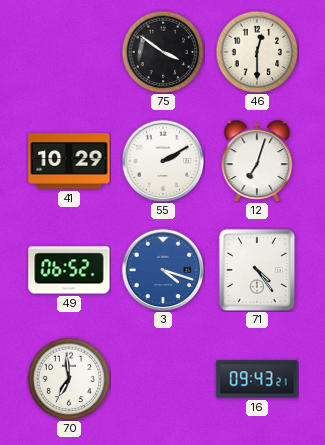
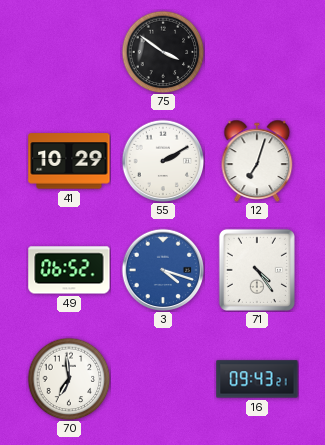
46: 12:30 -> none (257, 52)
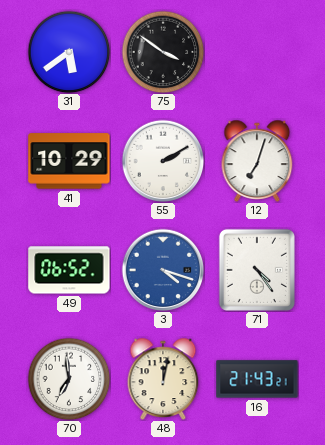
31: none -> 5:39 (69, 52)
48: none -> 12:02 (163, 379)
16: 09:43 -> 21:43 (257, 379)
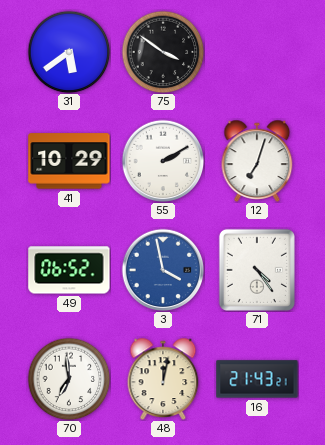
3: 4:18 -> 3:58 (163, 270)
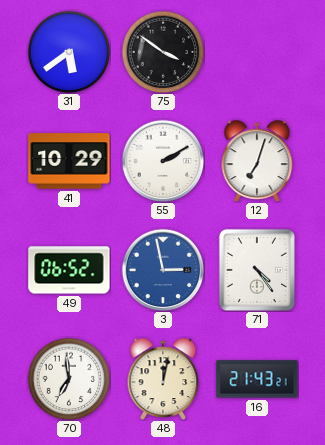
3: 3:58 -> 2:58 (163, 270)
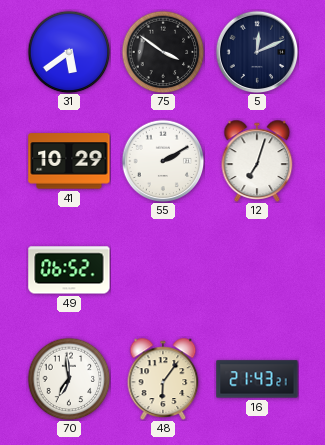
5: none -> 12:11 (257, 52)
3: 2:58 -> none (163, 270)
71: 4:24 -> none (257, 270)
48: 12:02 -> 6:06 (163, 379)
